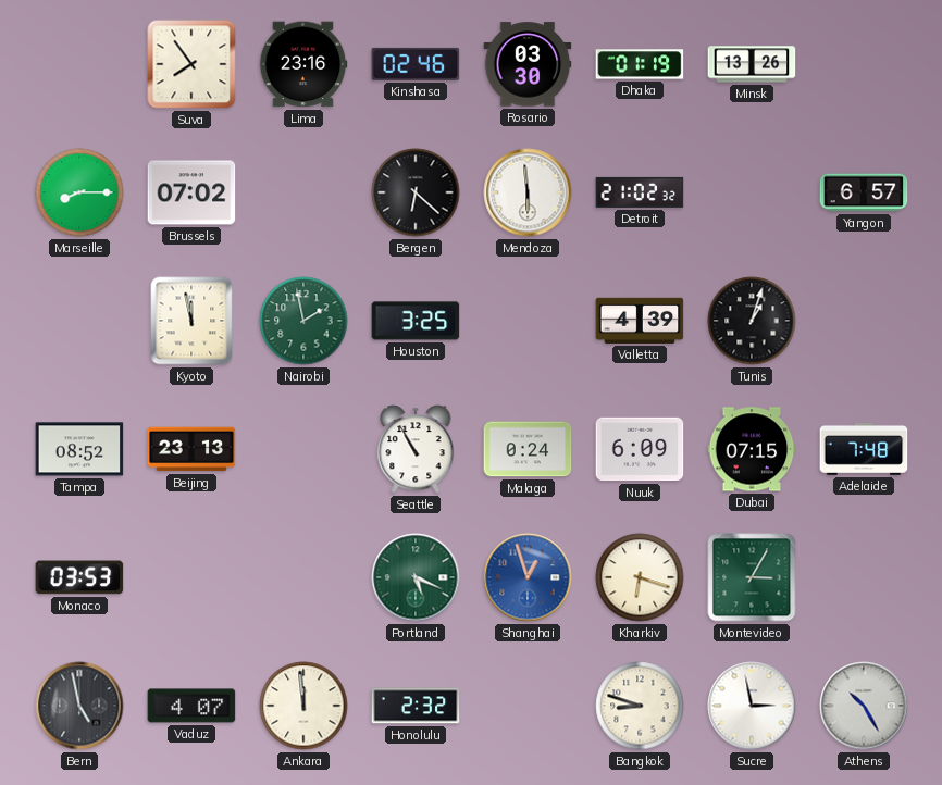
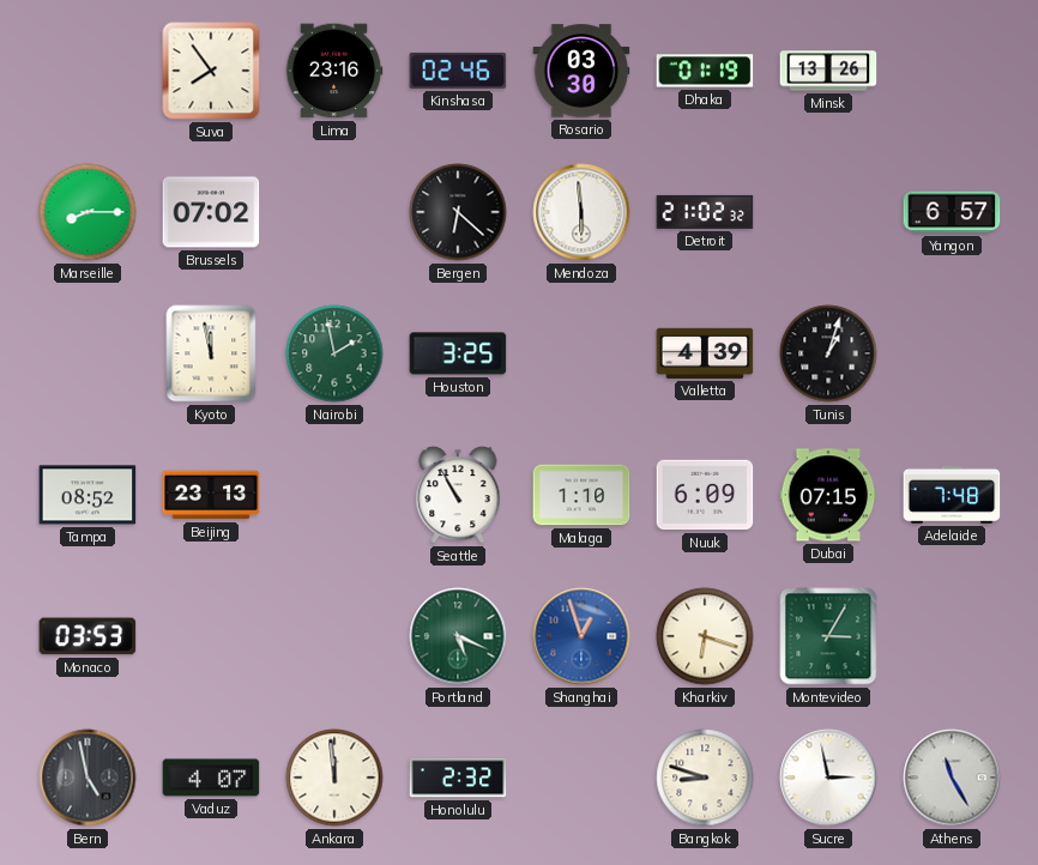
Malaga: 0:24 -> 1:10 (581, 495)
Athens: 10:25 -> 11:25 (952, 778)
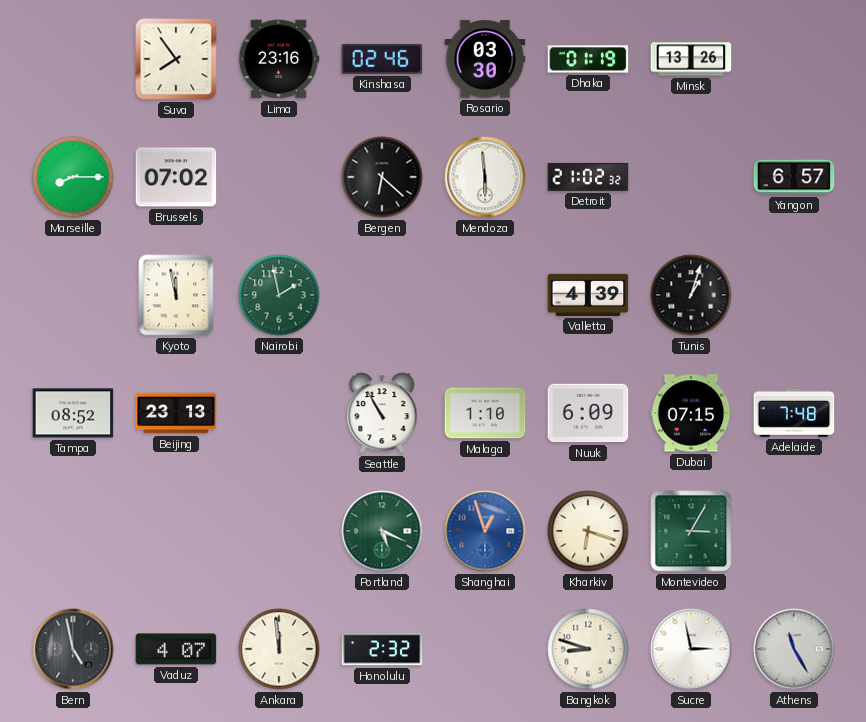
Houston: 3:25 -> none (458, 353)
Monaco: 03:53 -> none (87, 636)
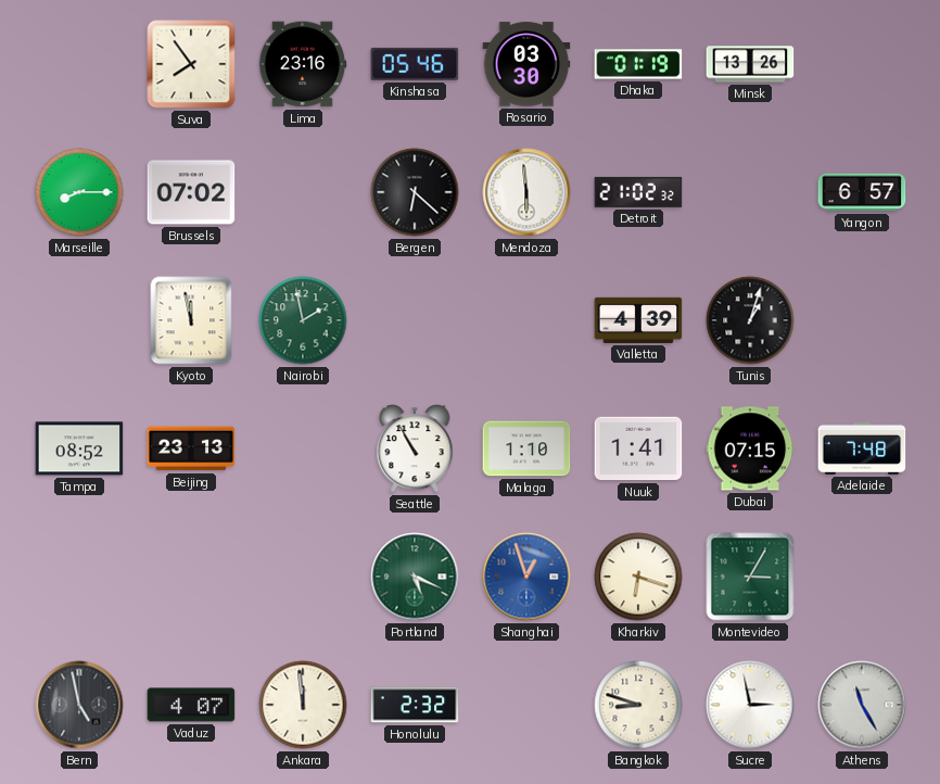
Kinshasa: 02:46 -> 05:46 (415, 64)
Nuuk: 6:09 -> 1:41 (638, 448)
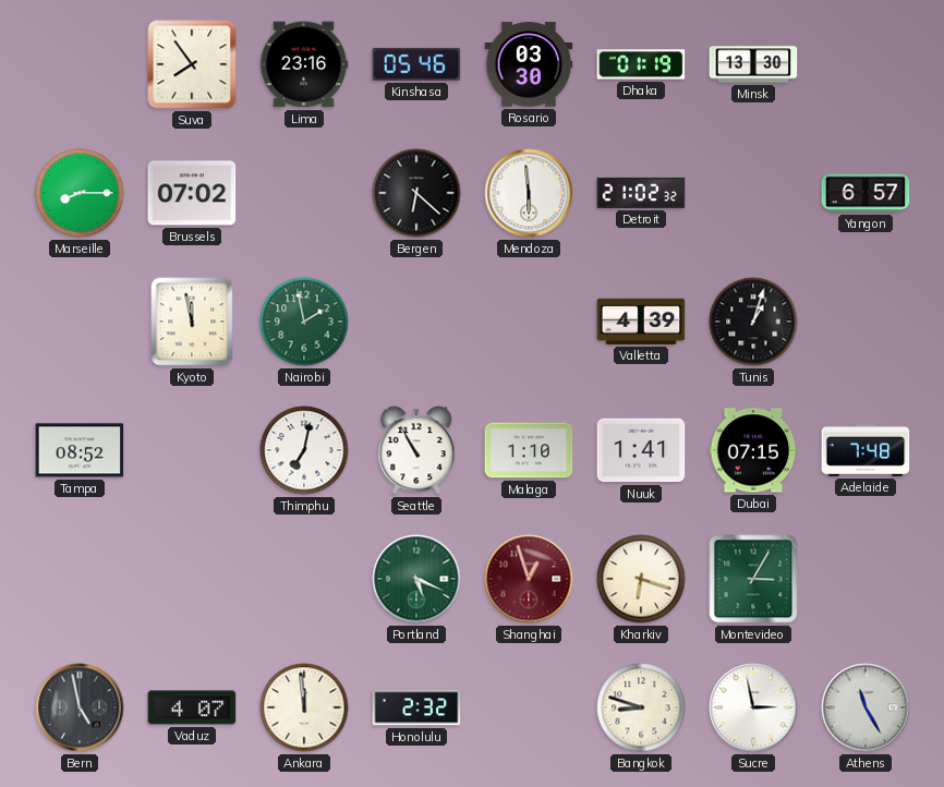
Minsk: 13:26 -> 13:30 (753, 64)
Beijing: 23:13 -> none (191, 448)
Thimphu: none -> 7:02 (304, 450)
Shanghai dial: blue -> burgundy (529, 579)
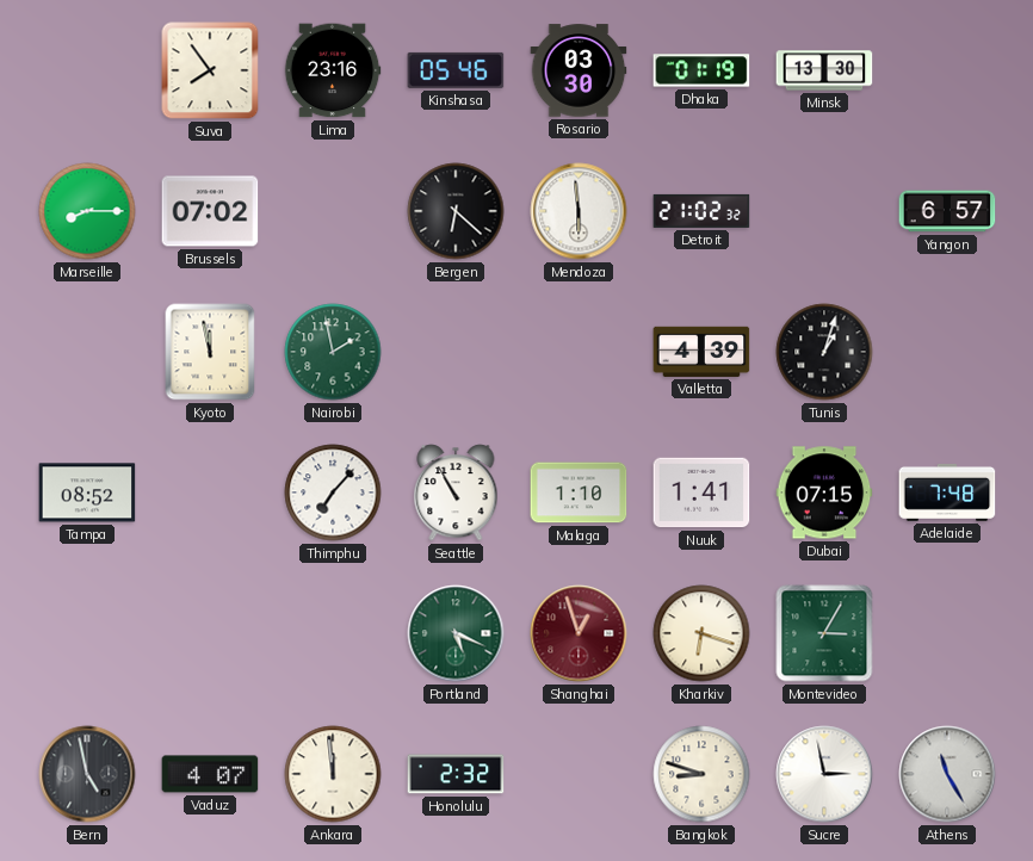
Thimphu: 7:02 -> 7:07 (333, 493)
